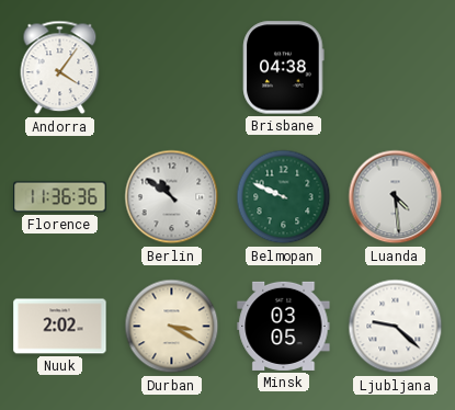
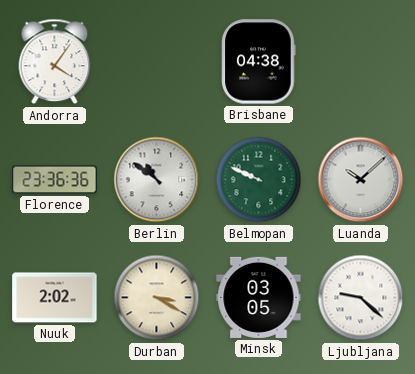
Florence: 11:36 -> 23:36 (55, 180)
Luanda: 4:29 -> 10:08 (361, 180)
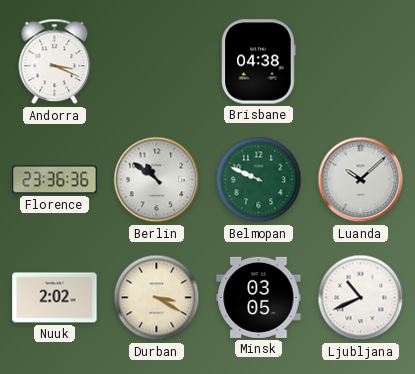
Andorra: 4:06 -> 3:19 (55, 62)
Ljubljana: 9:22 -> 10:41 (361, 298)
